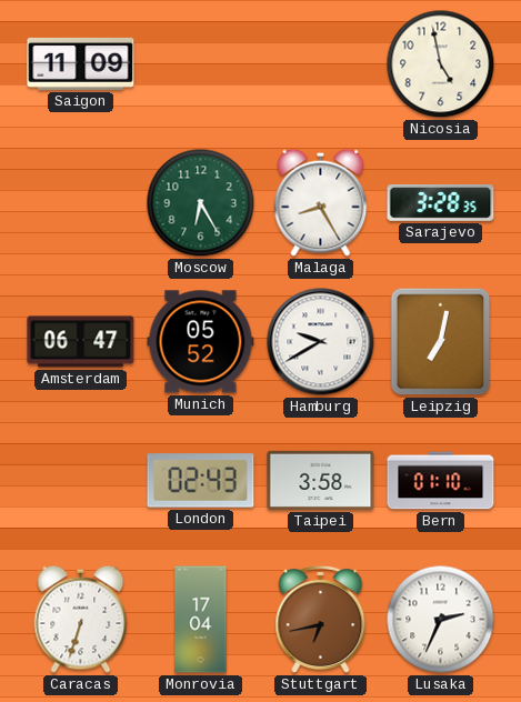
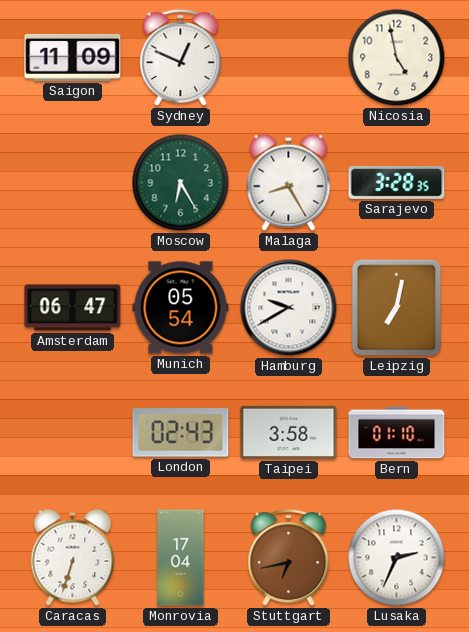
Sydney: none -> 12:49 (181, 58)
Munich: 05:52 -> 05:54 (181, 308)
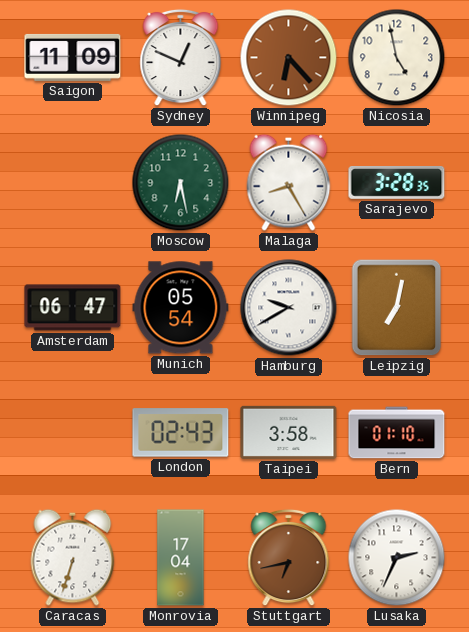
Winnipeg: none -> 6:23 (289, 58)
Moscow: 6:25 -> 6:28 (181, 183)
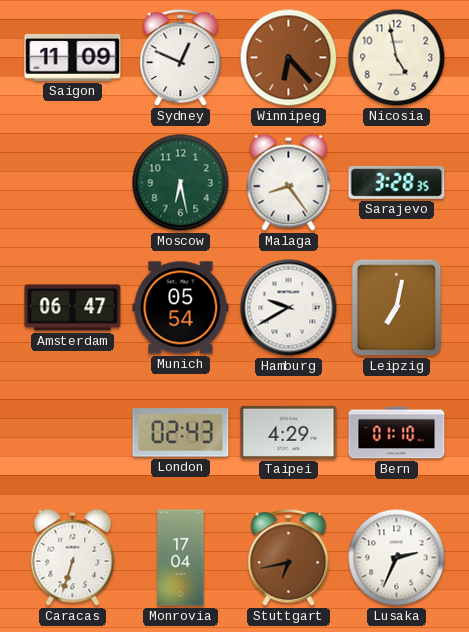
Malaga: 8:25 -> 8:24 (289, 182)
Taipei: 3:58 -> 4:29 (289, 432)
